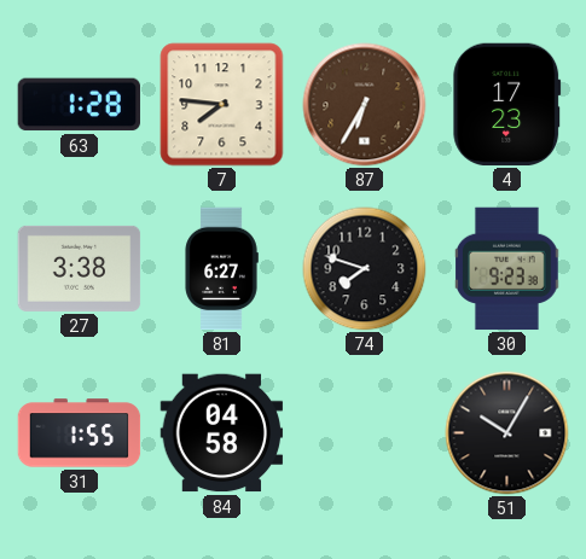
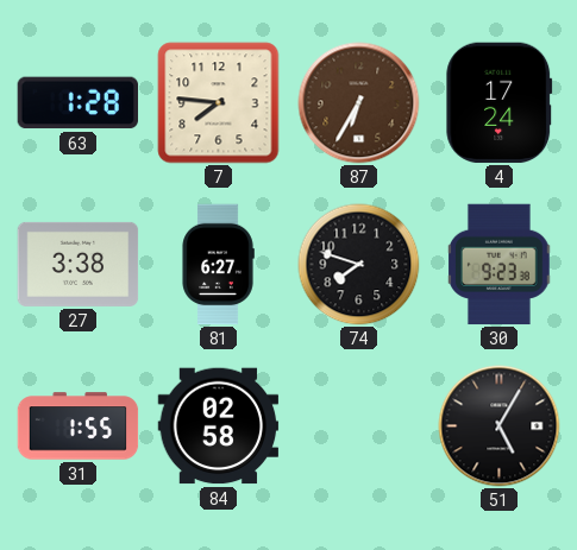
4: 17:23 -> 17:24 (500, 103)
84: 04:58 -> 02:58 (219, 426)
51: 10:05 -> 5:05 (500, 426)
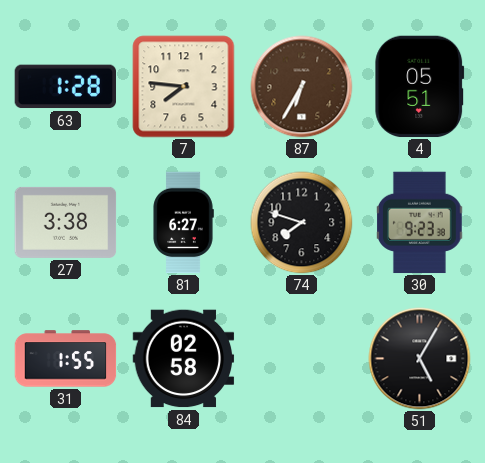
4: 17:24 -> 05:51 (420, 87)
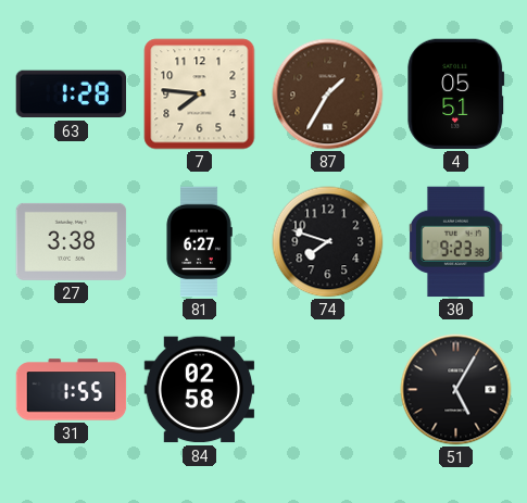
87: 6:35 -> 1:35 (328, 95)
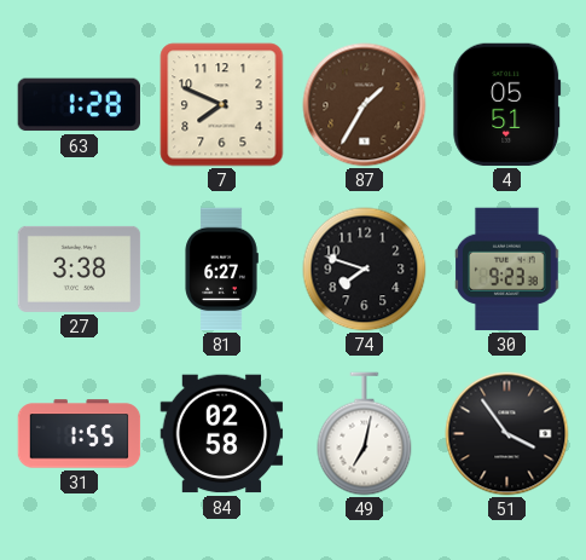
7: 7:46 -> 7:49 (222, 105)
49: none -> 7:02 (365, 434)
51: 5:05 -> 3:54 (507, 434)
